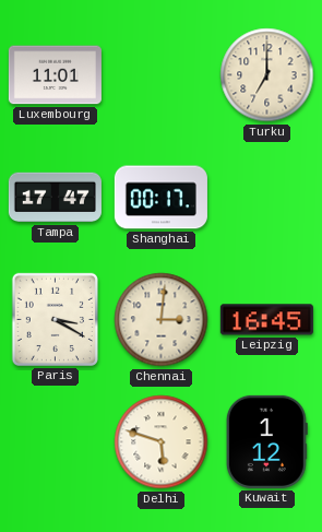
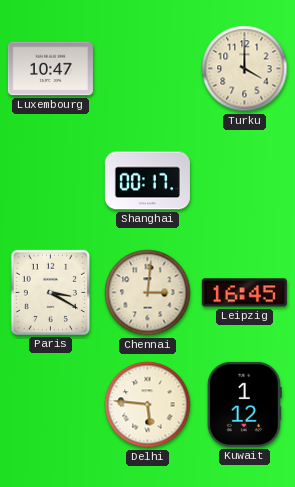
Luxembourg: 11:01 -> 10:47 (50, 69)
Turku: 7:00 -> 4:00 (245, 69)
Tampa: 17:47 -> none (55, 198)
Delhi: 5:48 -> 5:46 (148, 405)
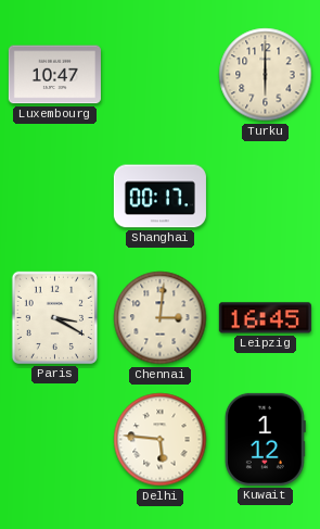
Turku: 4:00 -> 6:00 (266, 75)
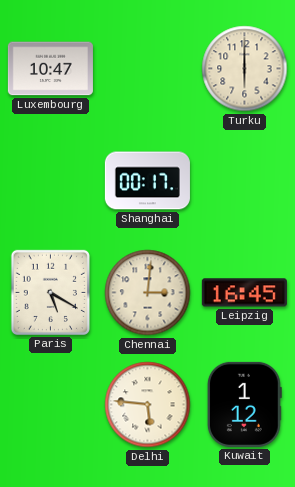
Paris: 3:20 -> 5:20 (50, 292)
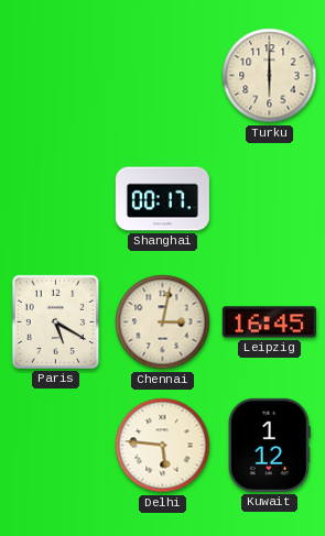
Luxembourg: 10:47 -> none (50, 69)
Chennai: 3:01 -> 3:02 (163, 322)
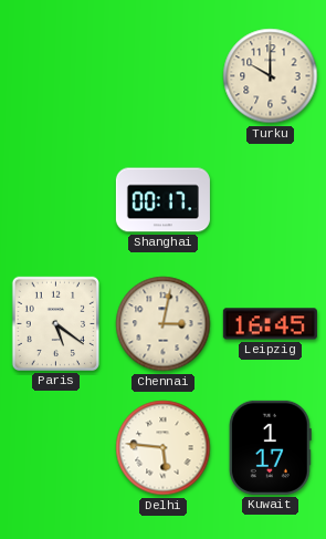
Turku: 6:00 -> 10:00 (271, 76)
Paris: 5:20 -> 5:21 (55, 323)
Kuwait: 1:12 -> 1:17 (270, 447)
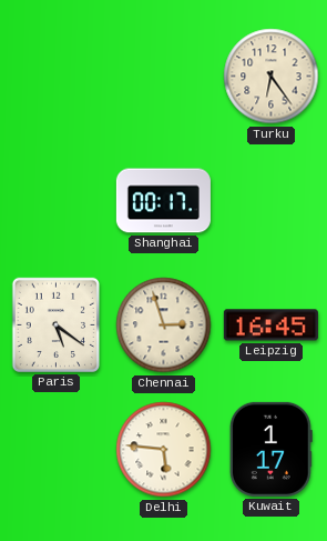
Turku: 10:00 -> 6:24 (272, 77)
Chennai: 3:02 -> 2:57 (164, 325)
